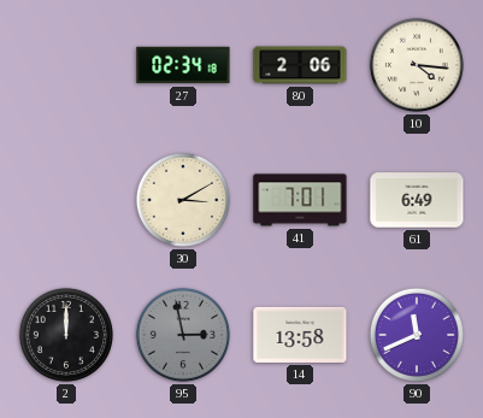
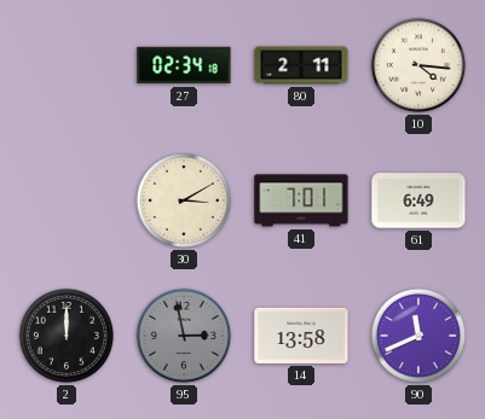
80: 2:06 -> 2:11 (301, 65)
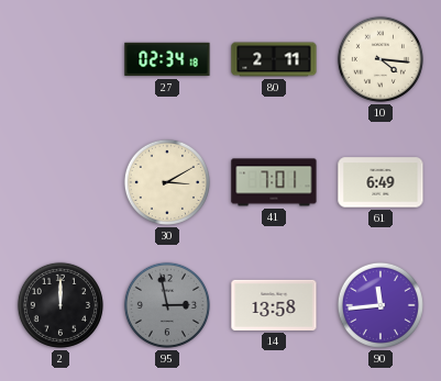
90: 11:41 -> 11:44 (381, 305)
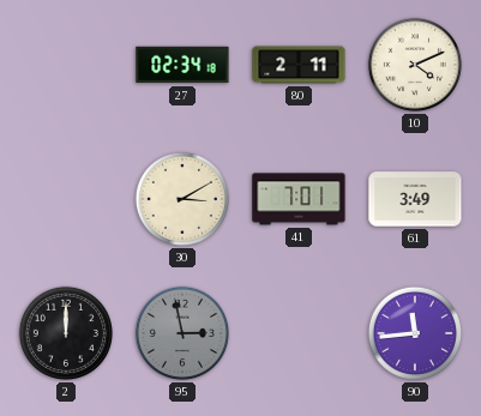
10: 4:16 -> 4:11 (415, 65)
61: 6:49 -> 3:49 (415, 199)
14: 13:58 -> none (274, 305)
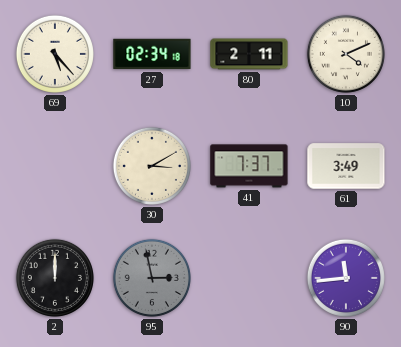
69: none -> 5:23 (55, 54)
41: 7:01 -> 7:37 (249, 166)
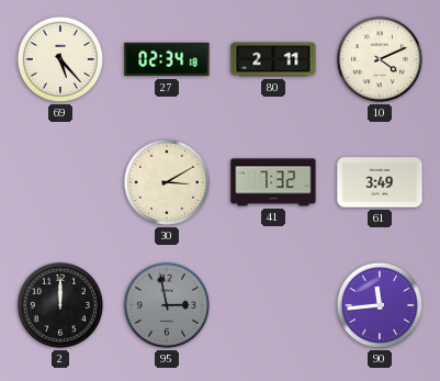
41: 7:37 -> 7:32 (273, 182)
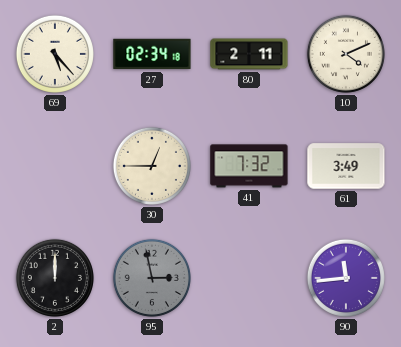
30: 3:10 -> 12:45 (152, 166)
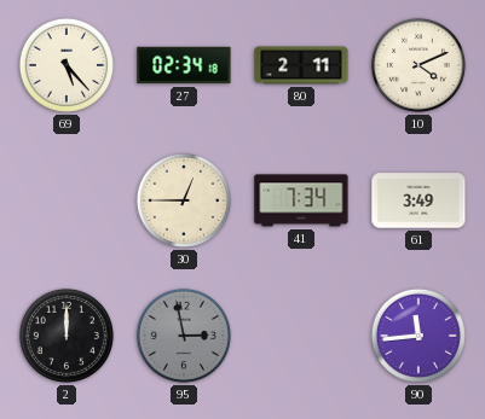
41: 7:32 -> 7:34 (301, 200)
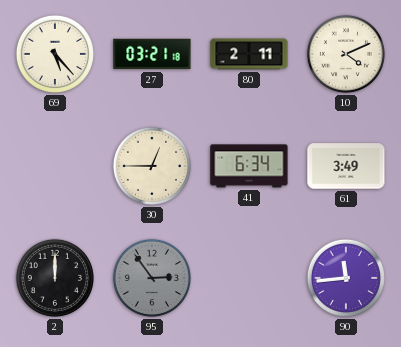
27: 02:34 -> 03:21 (152, 54)
41: 7:34 -> 6:34 (249, 166)
95: 2:58 -> 2:54 (152, 278)
